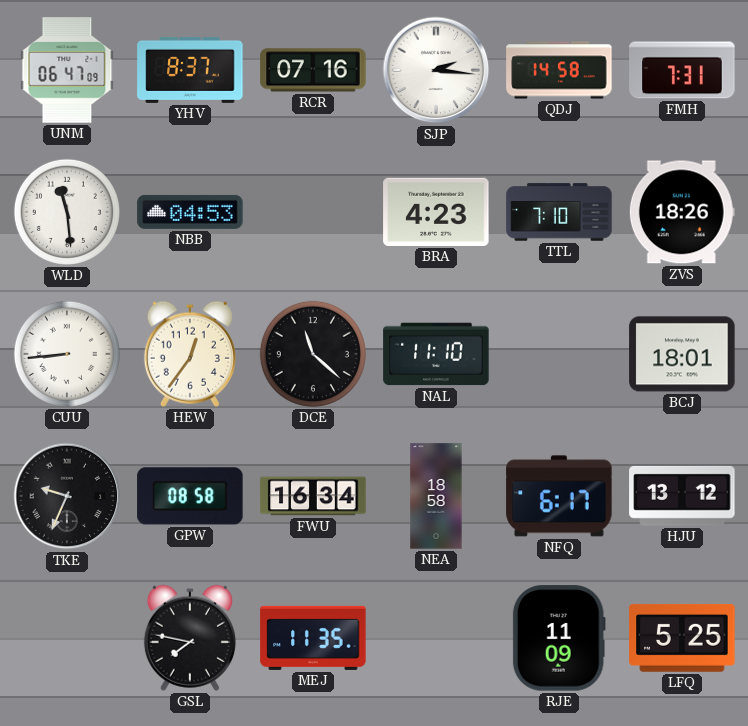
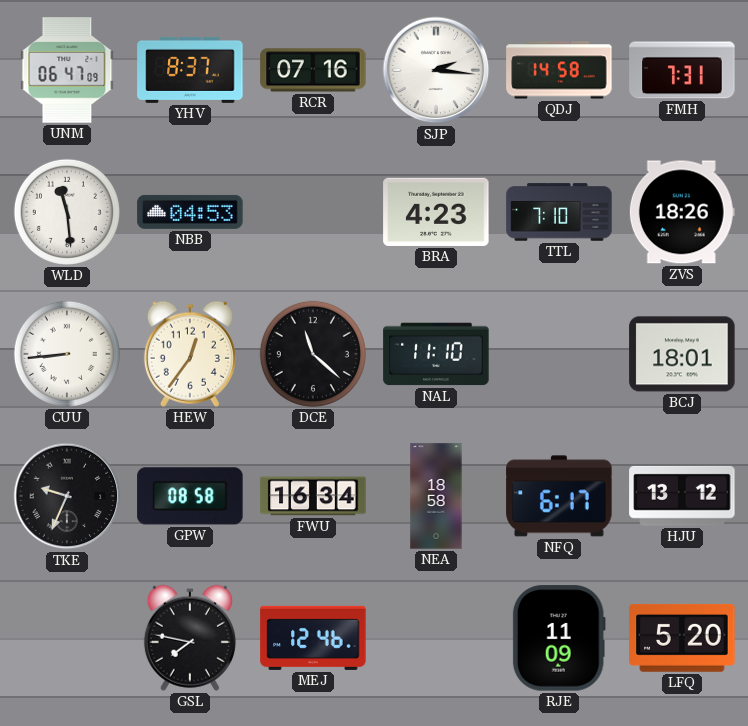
MEJ: 11:35 -> 12:46 (313, 638)
LFQ: 5:25 -> 5:20 (682, 638)
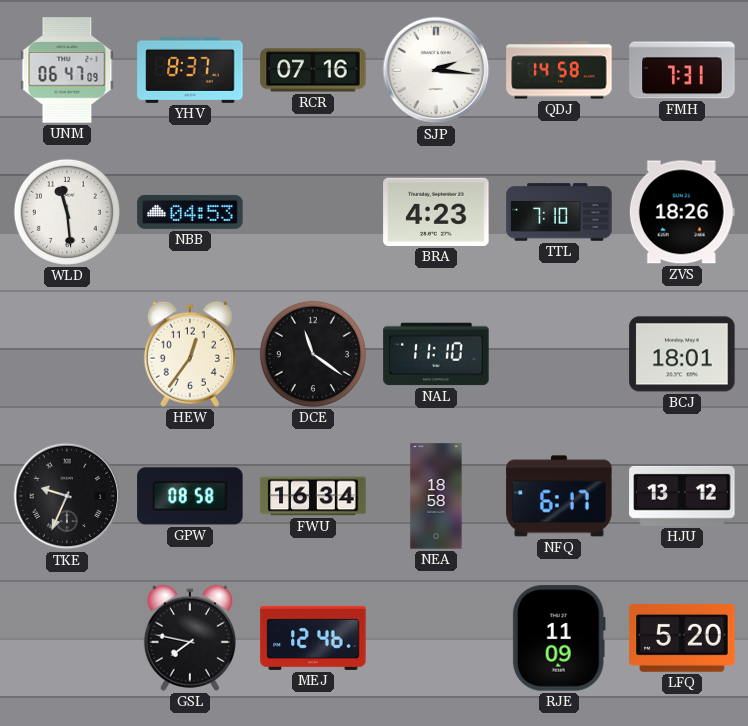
CUU: 8:44 -> none (67, 354)
DCE: 11:22 -> 11:21 (313, 354)
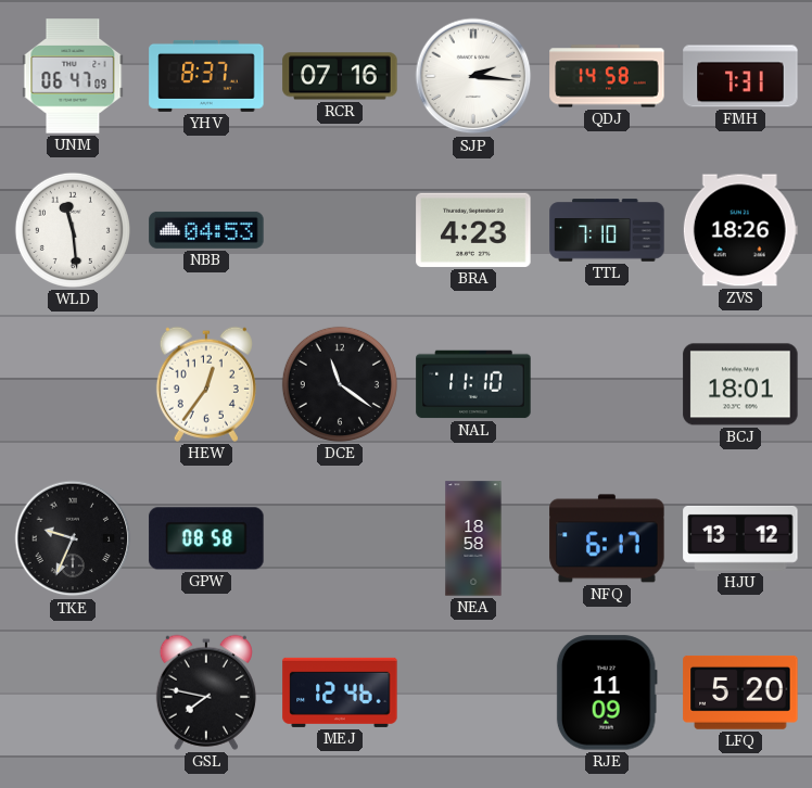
FWU: 16:34 -> none (313, 496)
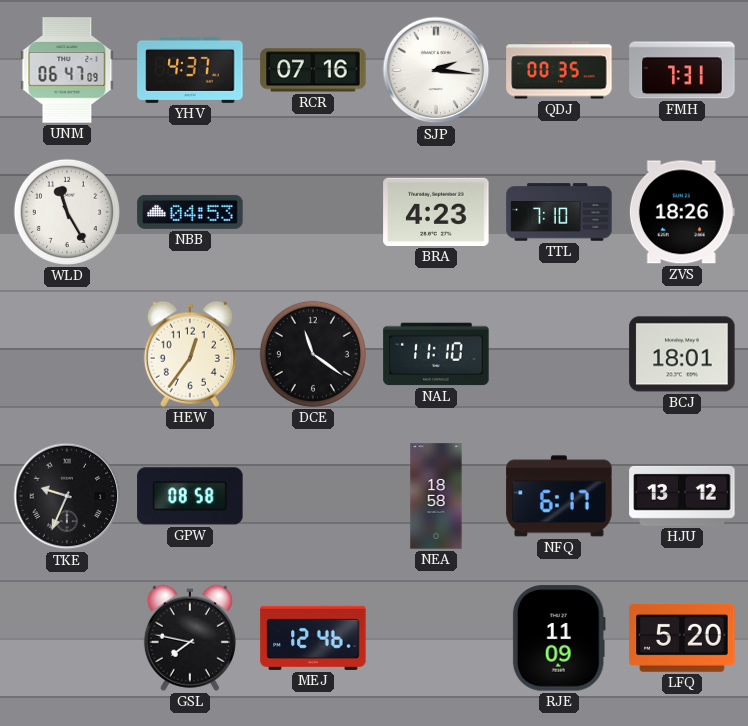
YHV: 8:37 -> 4:37 (190, 70)
QDJ: 14:58 -> 00:35 (559, 70)
WLD: 11:29 -> 11:25 (67, 212)
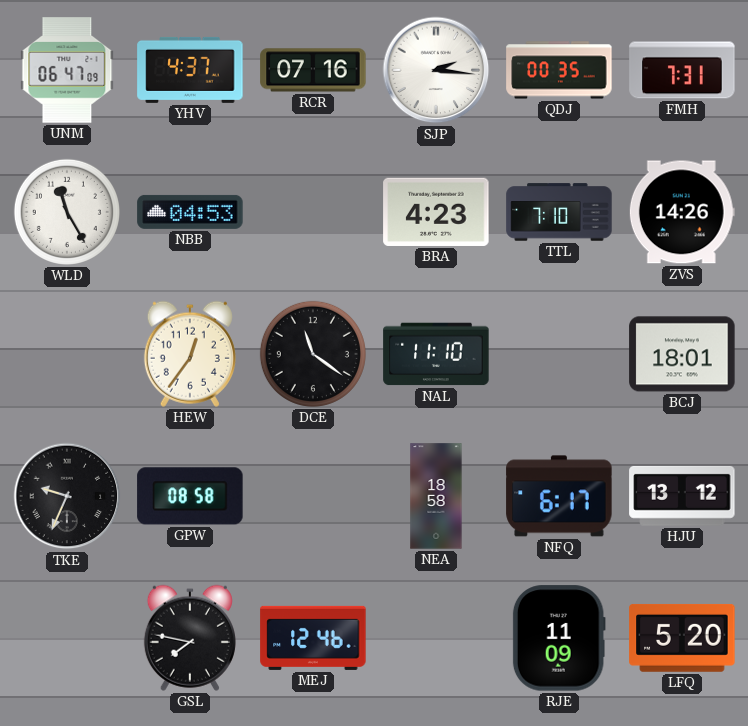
ZVS: 18:26 -> 14:26 (682, 212)
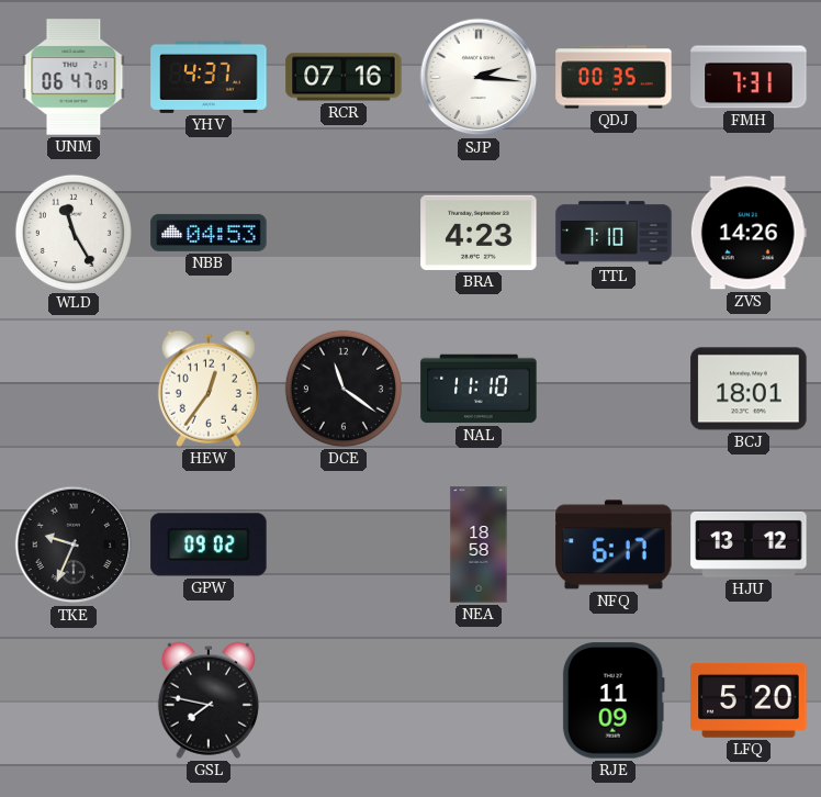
GPW: 08:58 -> 09:02 (209, 545)
MEJ: 12:46 -> none (313, 638)
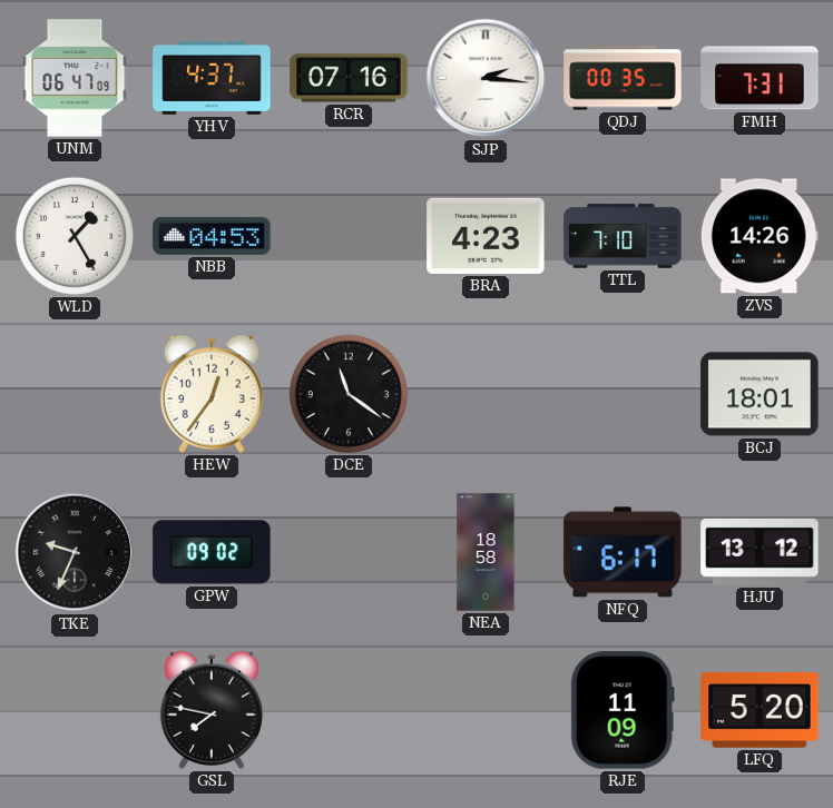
WLD: 11:25 -> 1:25 (75, 236)
NAL: 11:10 -> none (479, 389)
